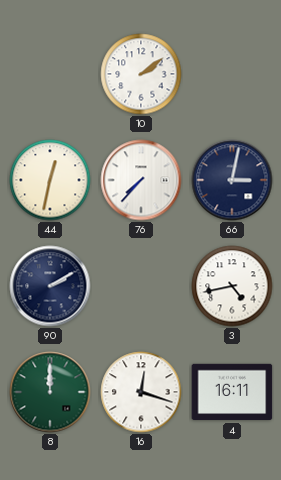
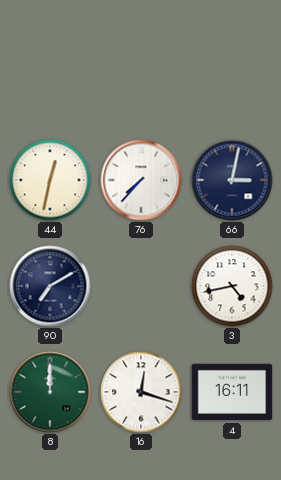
10: 2:09 -> none (141, 74)
90: 2:10 -> 7:10 (50, 286)
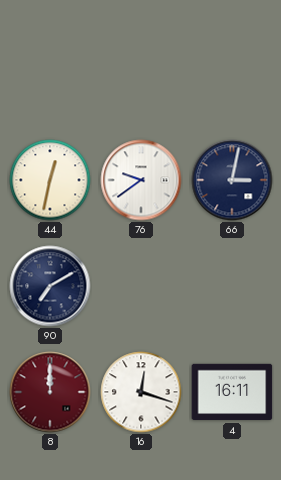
76: 7:37 -> 9:39 (141, 180)
3: 4:43 -> none (232, 286)
8 dial: green -> burgundy (50, 392)
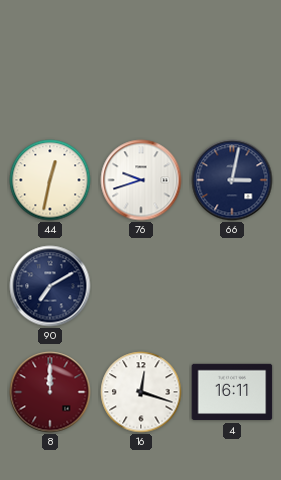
76: 9:39 -> 9:42 (141, 180)
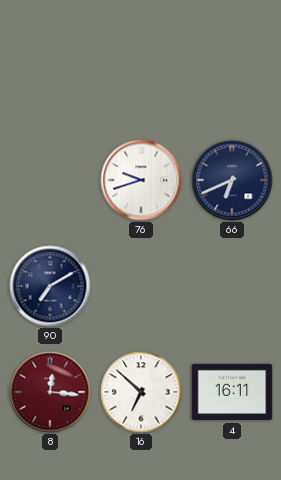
44: 12:32 -> none (50, 180)
66: 3:02 -> 6:41 (232, 180)
8: 12:00 -> 12:16 (50, 392)
16: 12:18 -> 6:52 (141, 392)
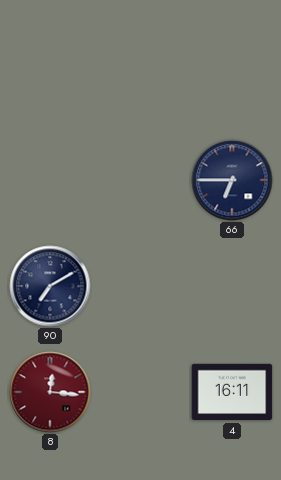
76: 9:42 -> none (141, 180)
66: 6:41 -> 6:45 (232, 180)
16: 6:52 -> none (141, 392)
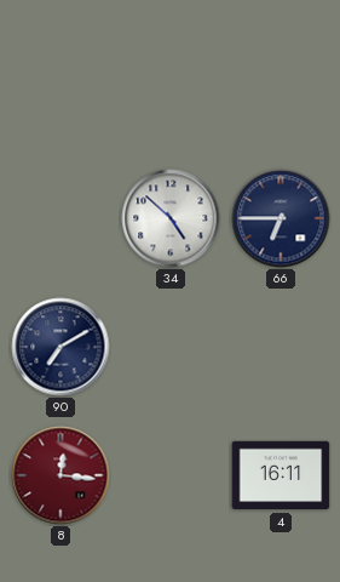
34: none -> 4:52 (171, 218)
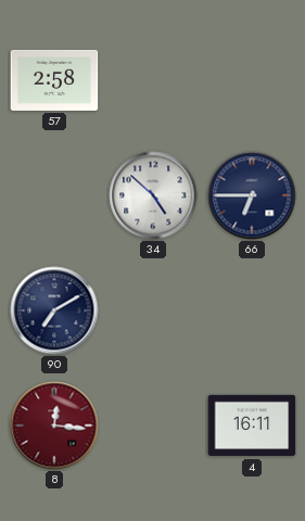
57: none -> 2:58 (54, 80)
